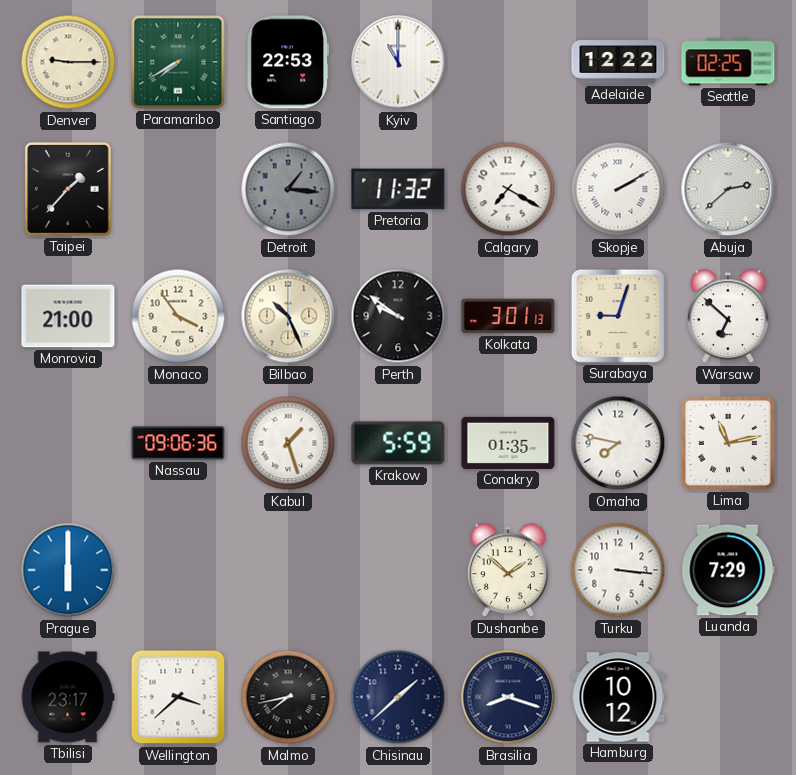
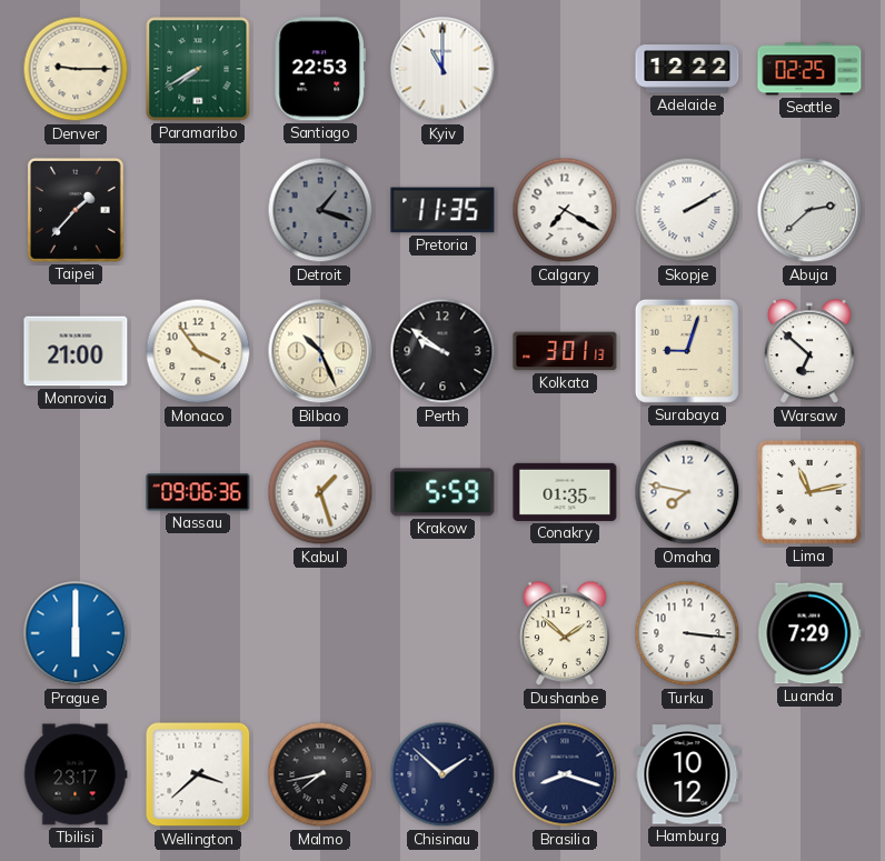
Detroit: 1:16 -> 1:18 (320, 210)
Pretoria: 11:32 -> 11:35 (442, 210)
Chisinau: 1:38 -> 1:52 (442, 774)
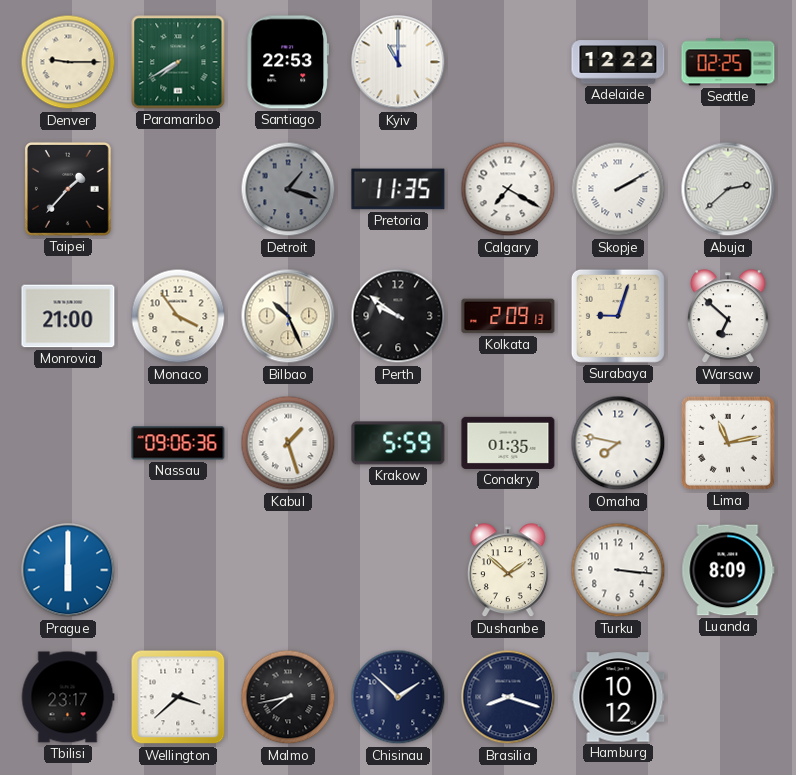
Kolkata: 3:01 -> 2:09 (508, 316)
Luanda: 7:29 -> 8:09 (728, 570)
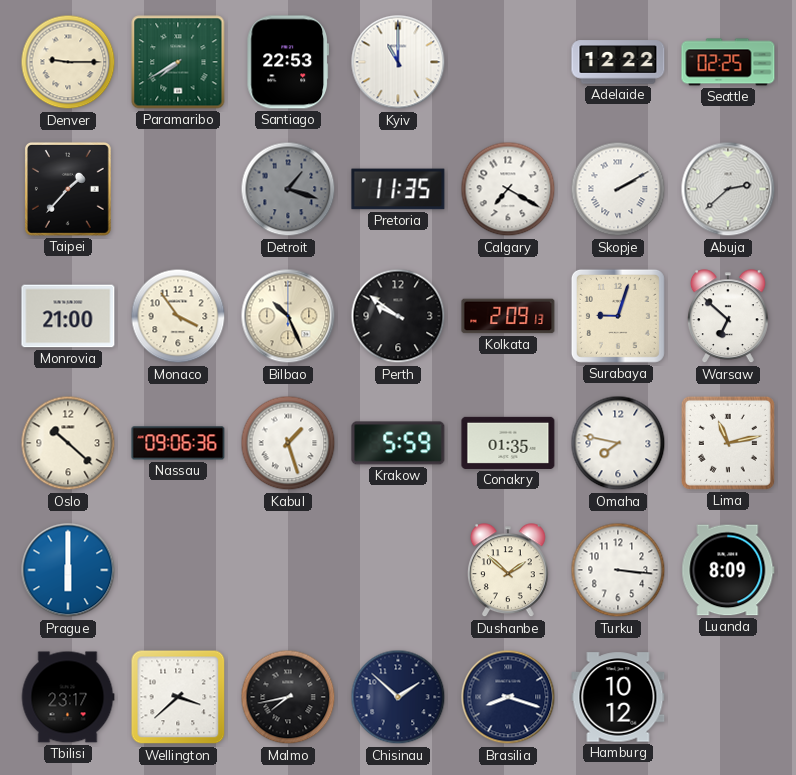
Oslo: none -> 10:22 (68, 443)
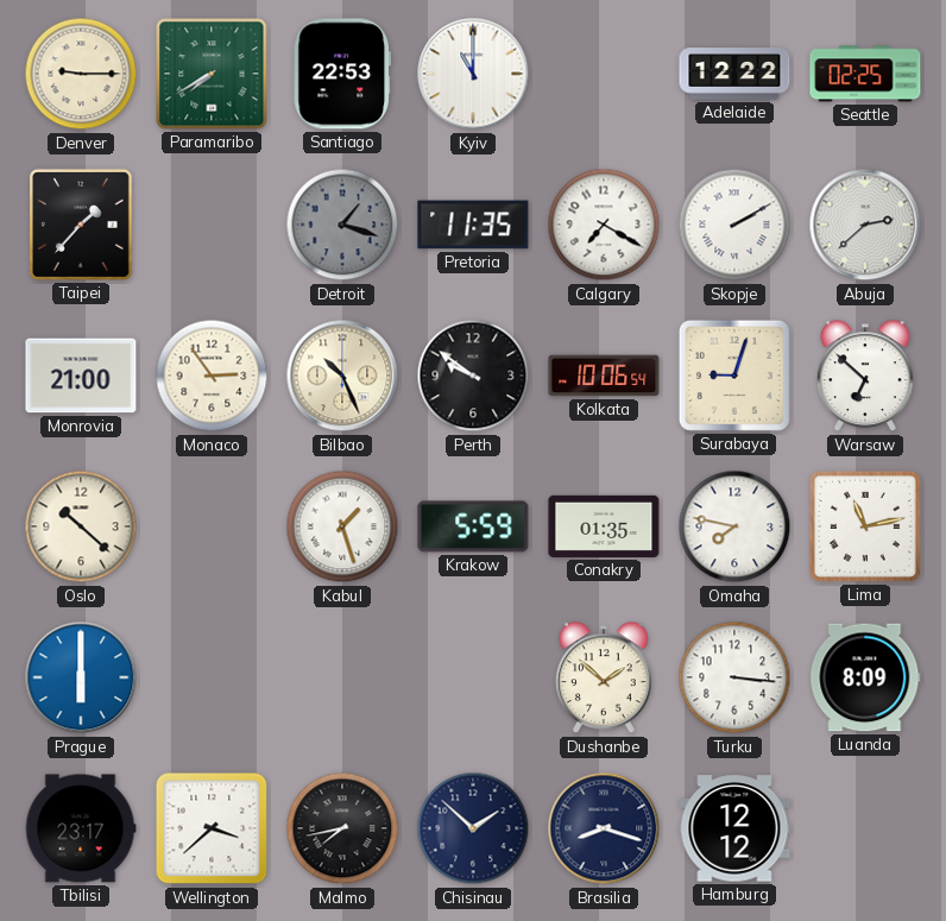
Monaco: 3:54 -> 2:54 (212, 376)
Kolkata: 2:09 -> 10:06 (604, 376)
Nassau: 09:06 -> none (178, 443)
Hamburg: 10:12 -> 12:12 (734, 828)
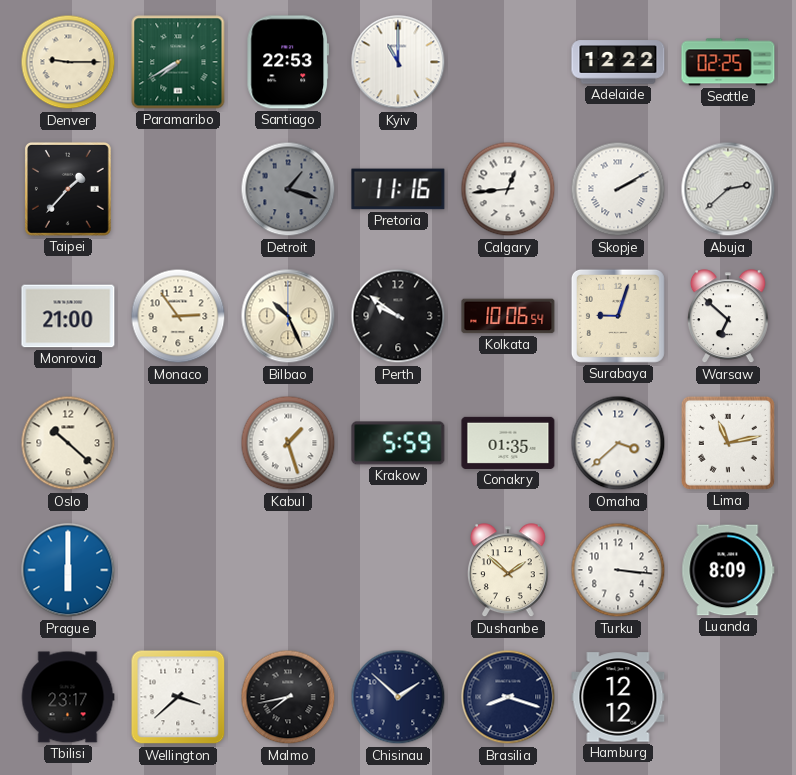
Pretoria: 11:35 -> 11:16 (398, 189)
Calgary: 7:20 -> 12:44 (508, 189)
Omaha: 7:47 -> 3:38 (618, 443)
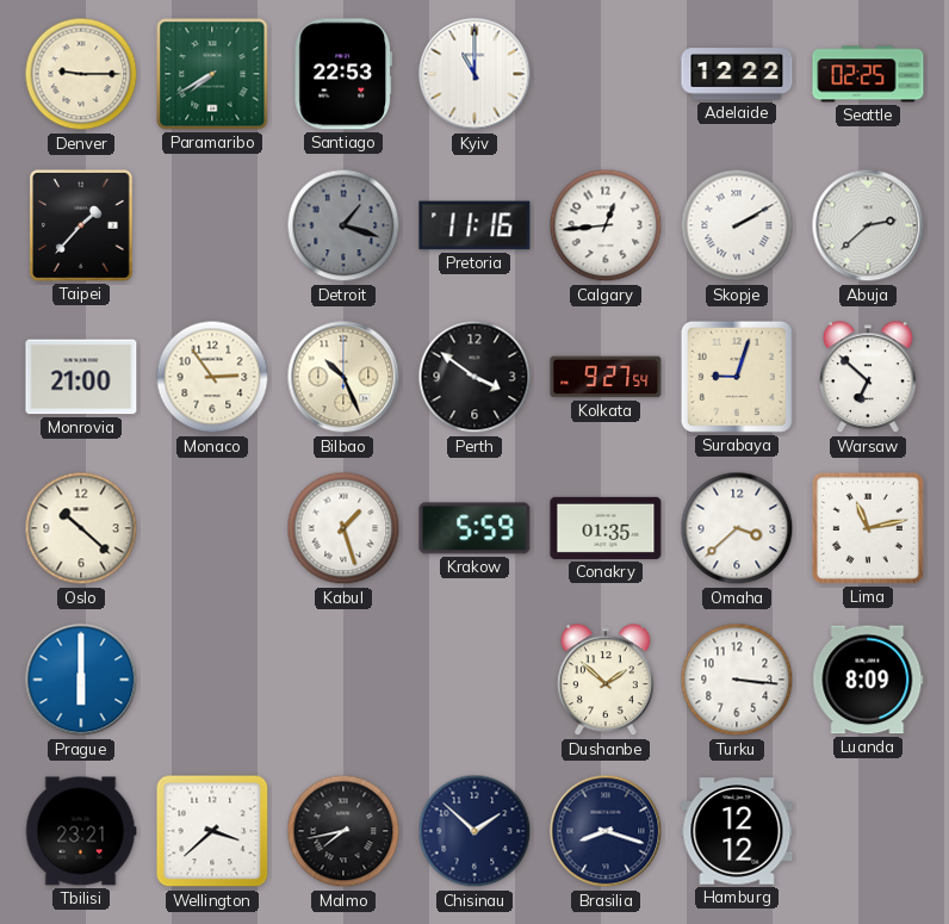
Perth: 9:51 -> 3:51 (474, 377)
Kolkata: 10:06 -> 9:27 (606, 377)
Tbilisi: 23:17 -> 23:21 (81, 831)
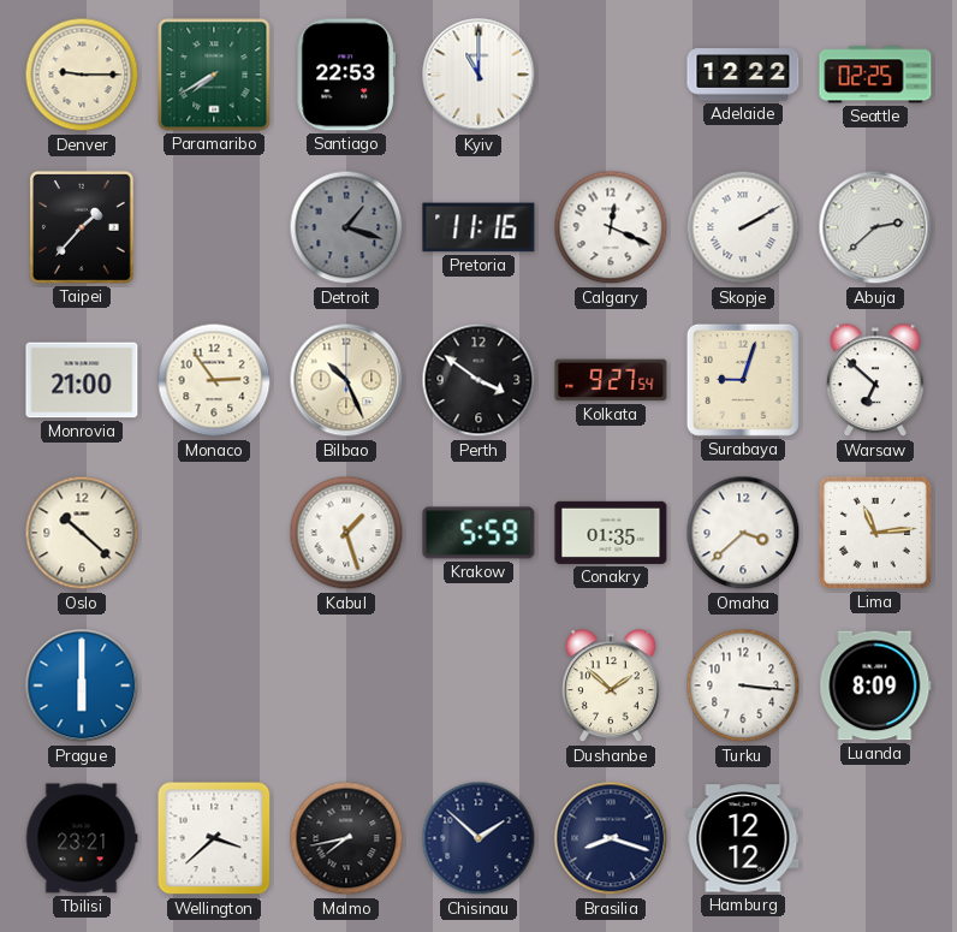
Calgary: 12:44 -> 12:19 (611, 227)
Lima: 11:13 -> 11:14 (875, 533)
